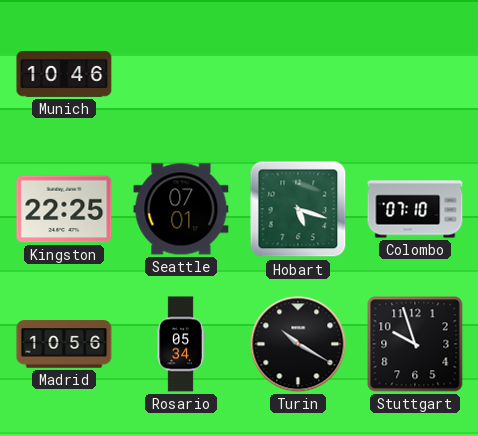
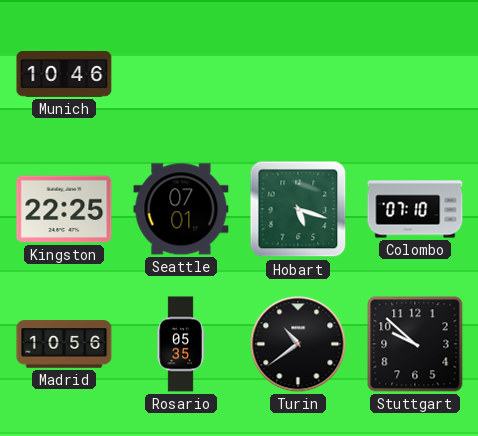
Rosario: 05:34 -> 05:35 (181, 344)
Turin: 10:20 -> 10:39 (298, 344)
Stuttgart: 9:57 -> 9:52 (415, 344)
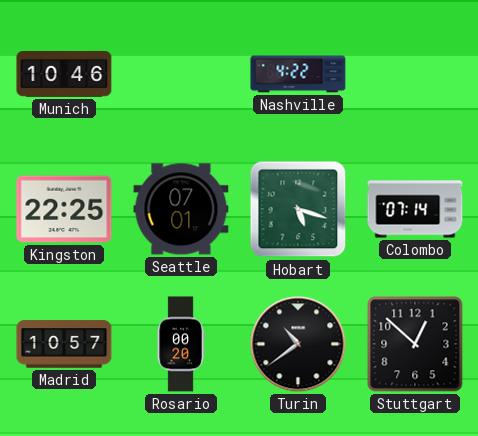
Nashville: none -> 4:22 (298, 74)
Colombo: 07:10 -> 07:14 (415, 209)
Madrid: 10:56 -> 10:57 (64, 344)
Rosario: 05:35 -> 00:20 (181, 344)
Stuttgart: 9:52 -> 12:52 (415, 344)
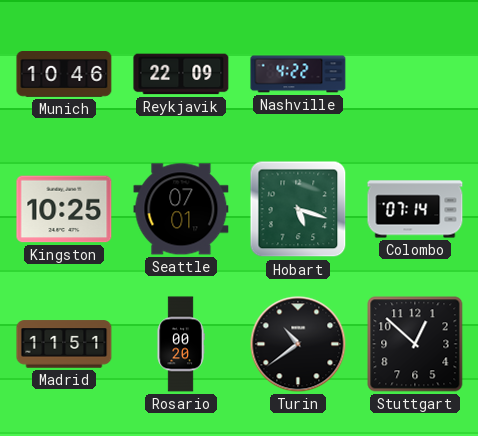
Reykjavik: none -> 22:09 (181, 74)
Kingston: 22:25 -> 10:25 (64, 209)
Madrid: 10:57 -> 11:51 (64, 344)
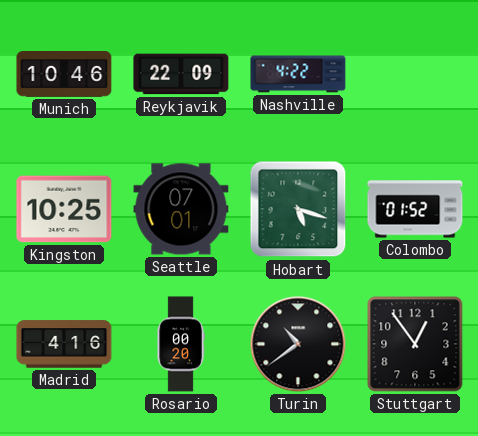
Colombo: 07:14 -> 01:52 (415, 209)
Madrid: 11:51 -> 4:16 (64, 344)
Stuttgart: 12:52 -> 12:54 (415, 344)
